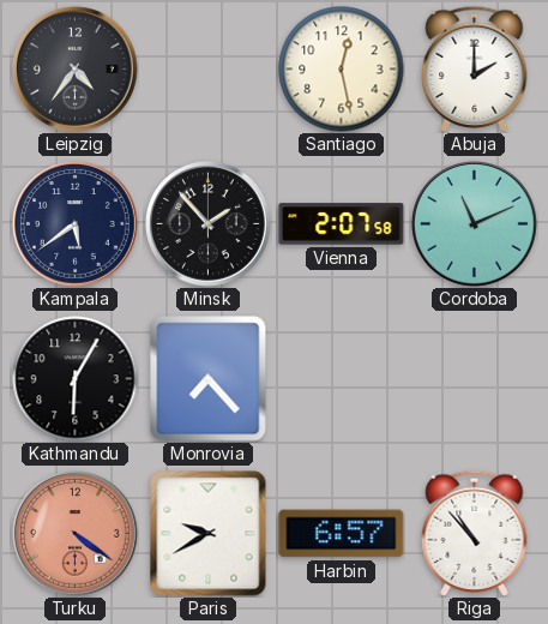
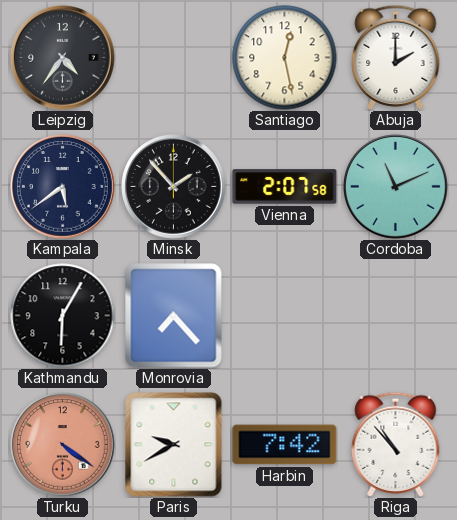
Harbin: 6:57 -> 7:42 (285, 445)
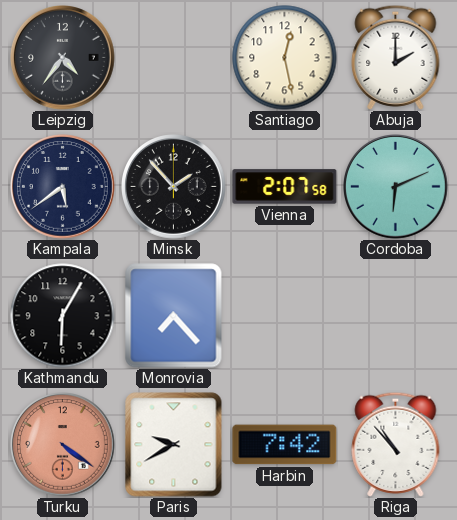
Cordoba: 11:11 -> 6:11 (396, 187)
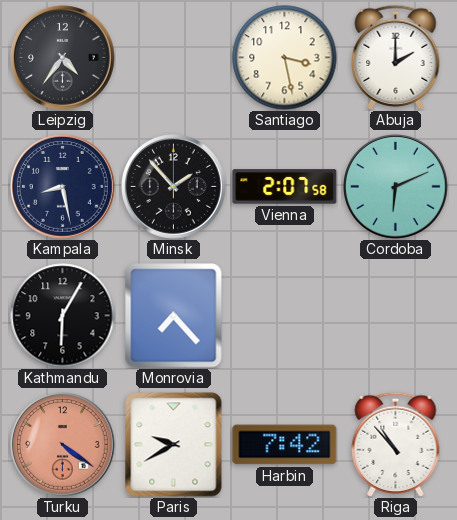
Santiago: 12:28 -> 3:28 (285, 58)
Kampala: 5:39 -> 8:28 (63, 187)
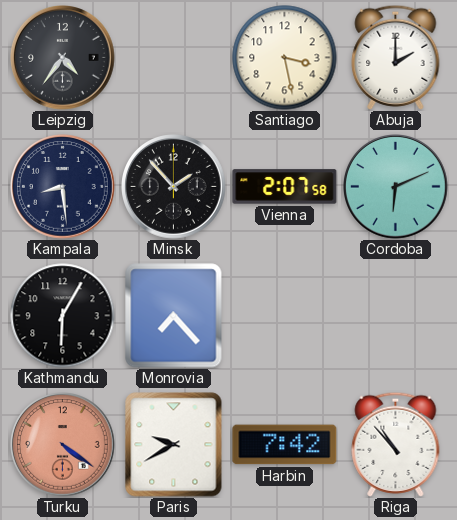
Kampala: 8:28 -> 8:29 (63, 187)
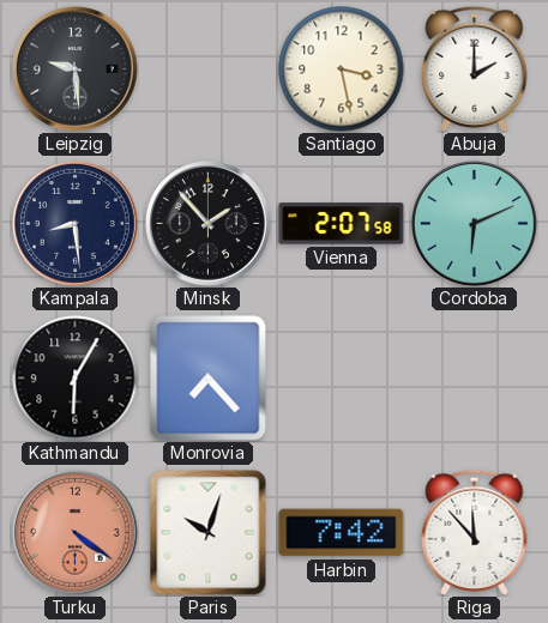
Leipzig: 4:36 -> 9:29 (76, 69)
Paris: 9:40 -> 10:03 (209, 533)
Riga: 10:53 -> 11:53 (475, 532)
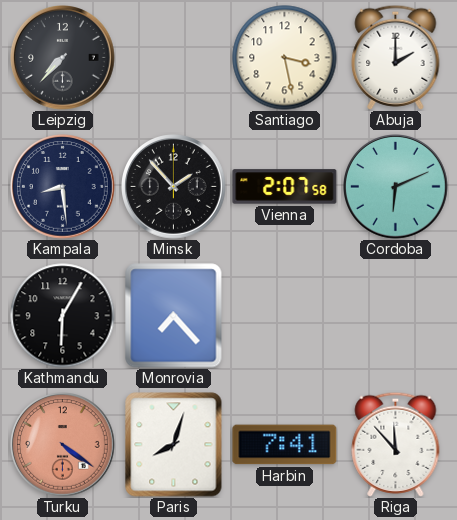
Leipzig: 9:29 -> 7:37 (63, 58)
Paris: 10:03 -> 8:03 (174, 445)
Harbin: 7:42 -> 7:41 (285, 445)
